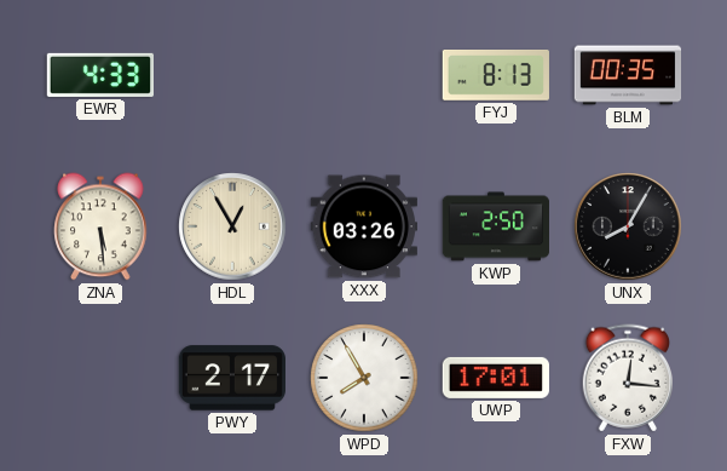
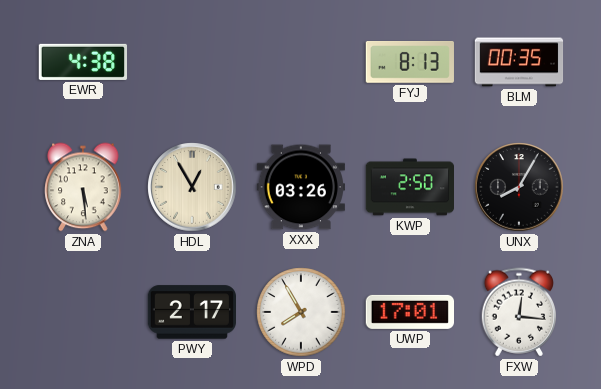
EWR: 4:33 -> 4:38 (82, 62)
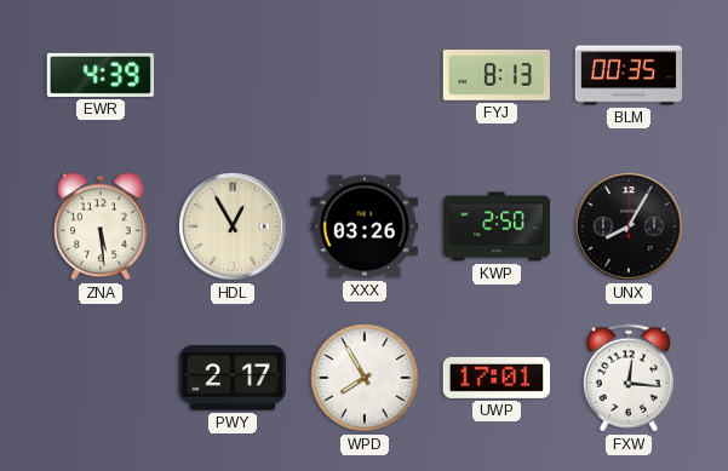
EWR: 4:38 -> 4:39 (99, 75)
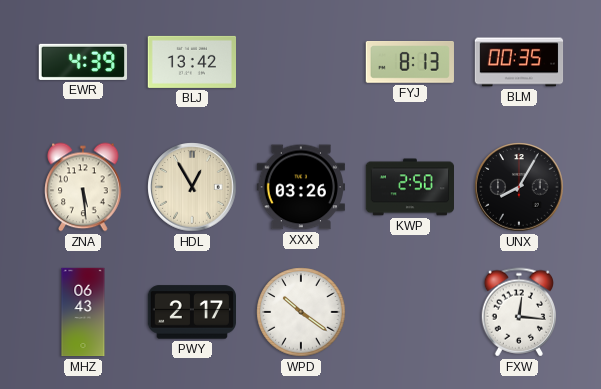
BLJ: none -> 13:42 (191, 62)
MHZ: none -> 06:43 (83, 312)
WPD: 7:55 -> 10:21 (301, 312)
UWP: 17:01 -> none (495, 378)
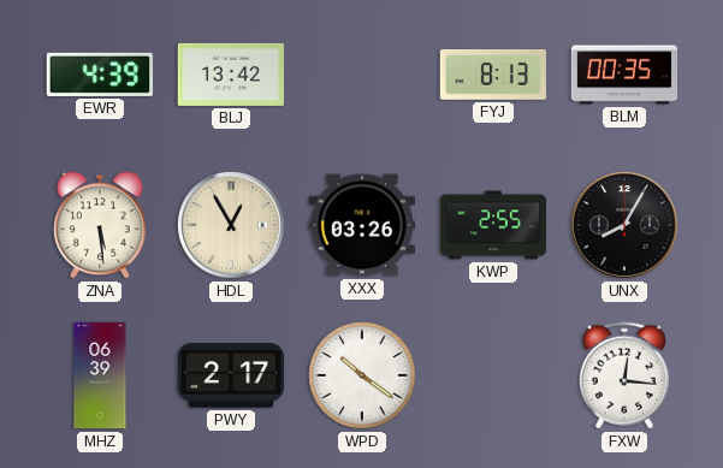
KWP: 2:50 -> 2:55 (492, 225)
MHZ: 06:43 -> 06:39 (100, 375)
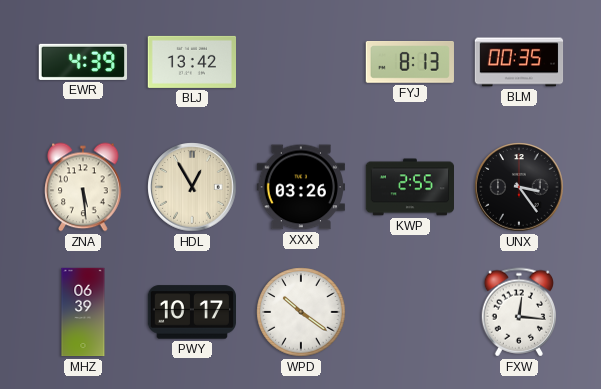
UNX: 8:05 -> 3:24 (519, 187)
PWY: 2:17 -> 10:17 (191, 312)
